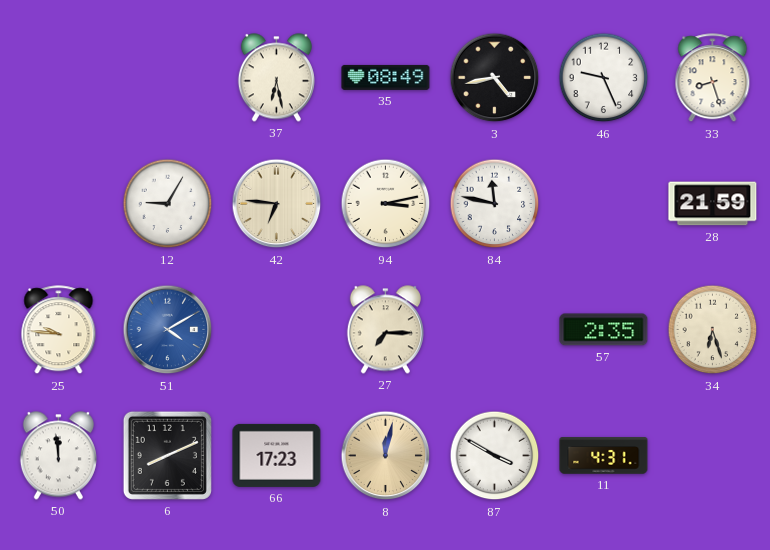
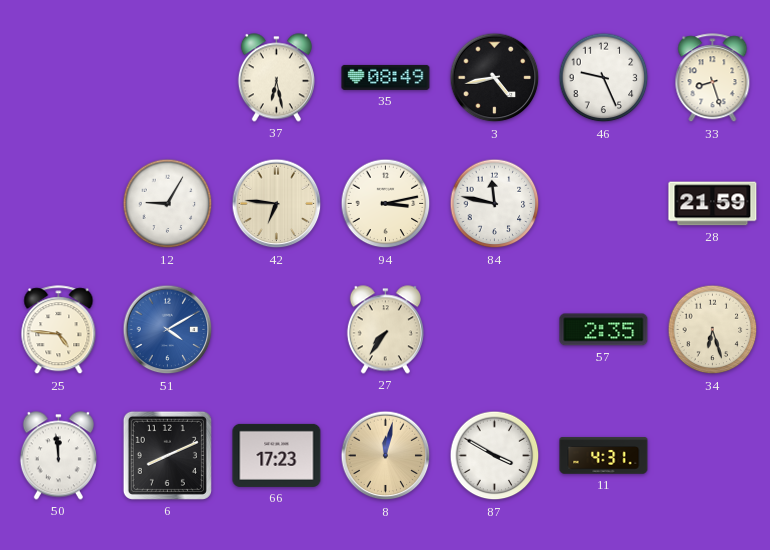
25: 9:46 -> 4:46 (59, 330)
27: 7:15 -> 7:36 (385, 330)
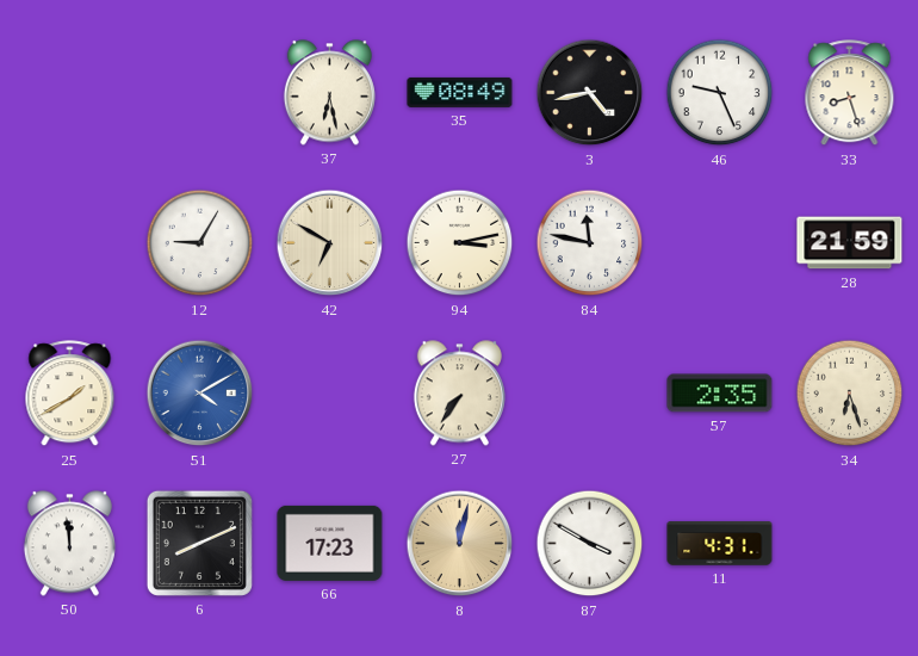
42: 6:46 -> 6:50 (330, 243)
25: 4:46 -> 1:40 (70, 394)
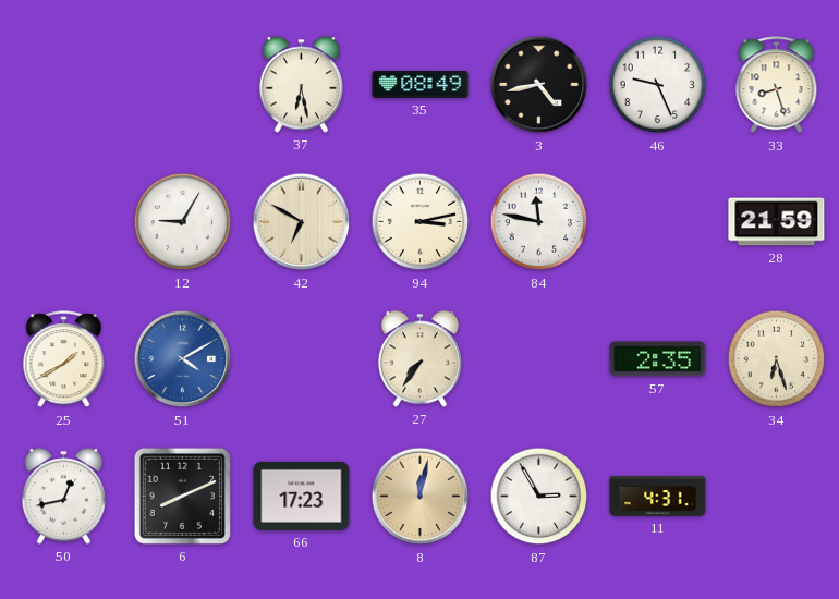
50: 11:59 -> 12:43 (63, 497)
87: 3:50 -> 2:55 (539, 497)
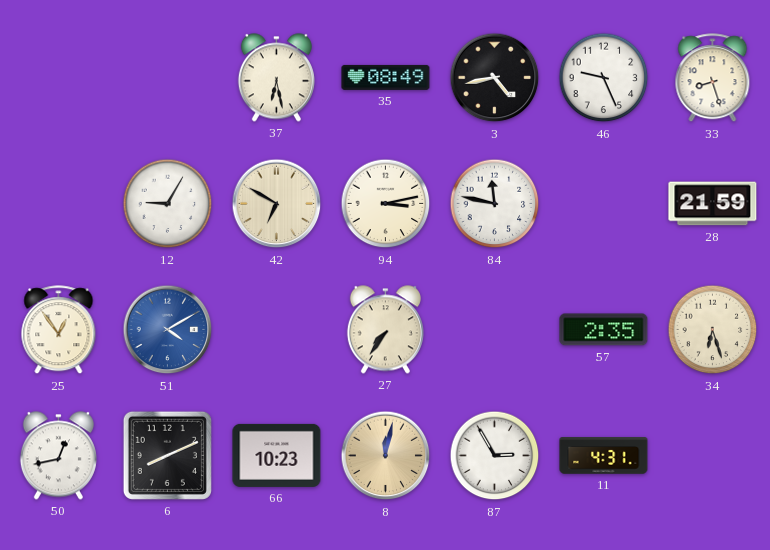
25: 1:40 -> 12:54 (59, 330)
66: 17:23 -> 10:23 (277, 455)
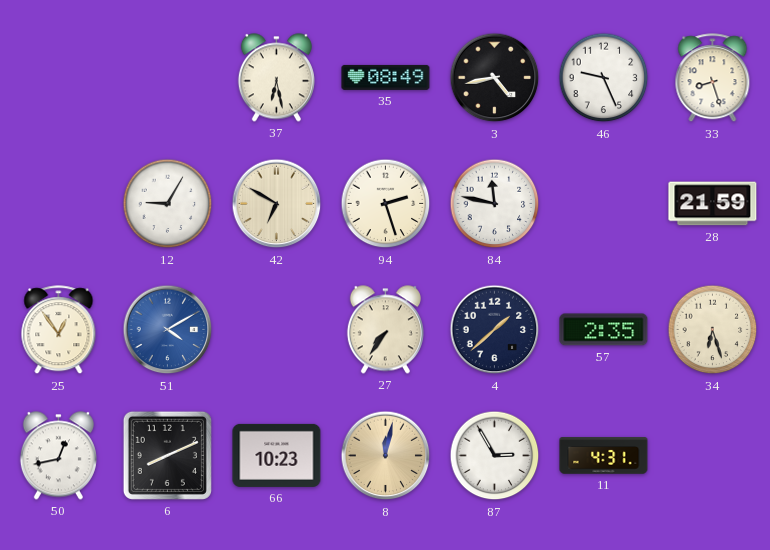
94: 3:13 -> 2:27 (386, 204)
4: none -> 1:38 (495, 330)
